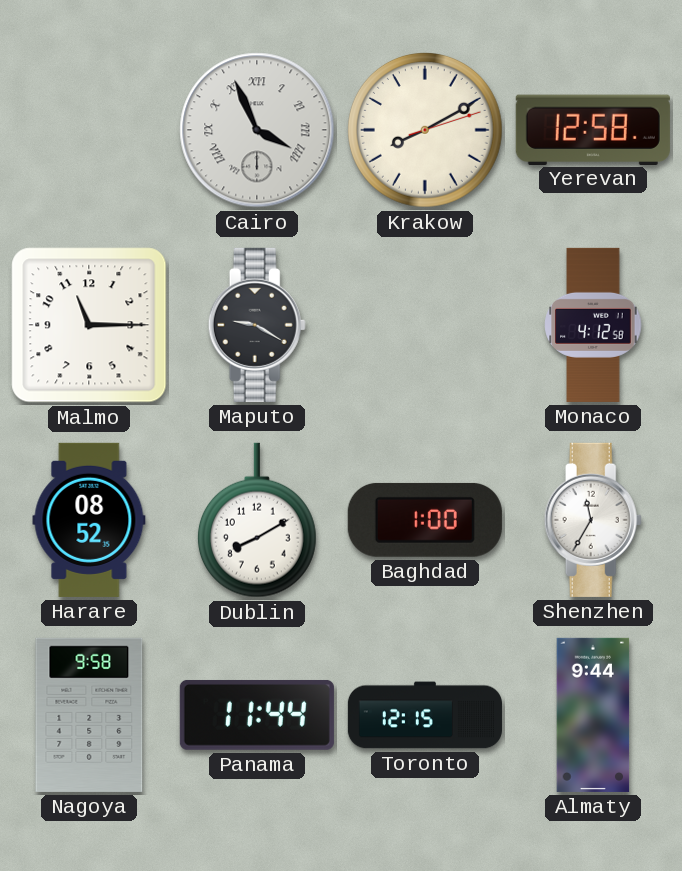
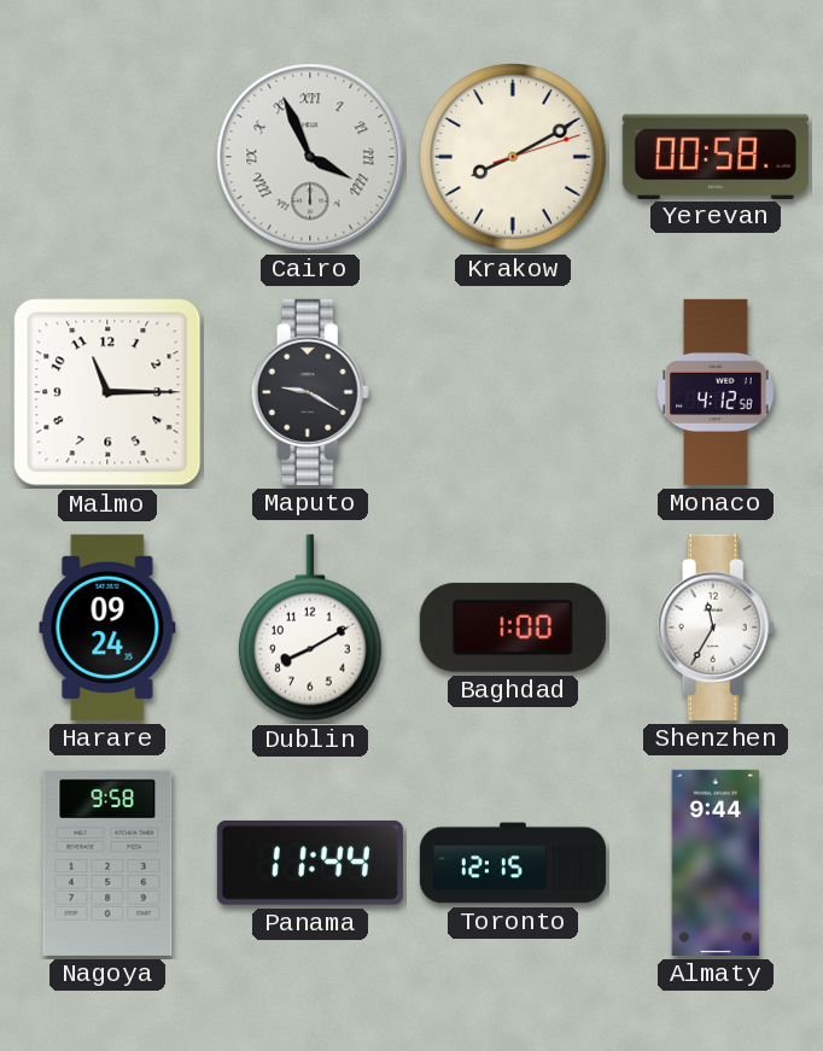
Yerevan: 12:58 -> 00:58 (716, 156)
Harare: 08:52 -> 09:24 (107, 627)
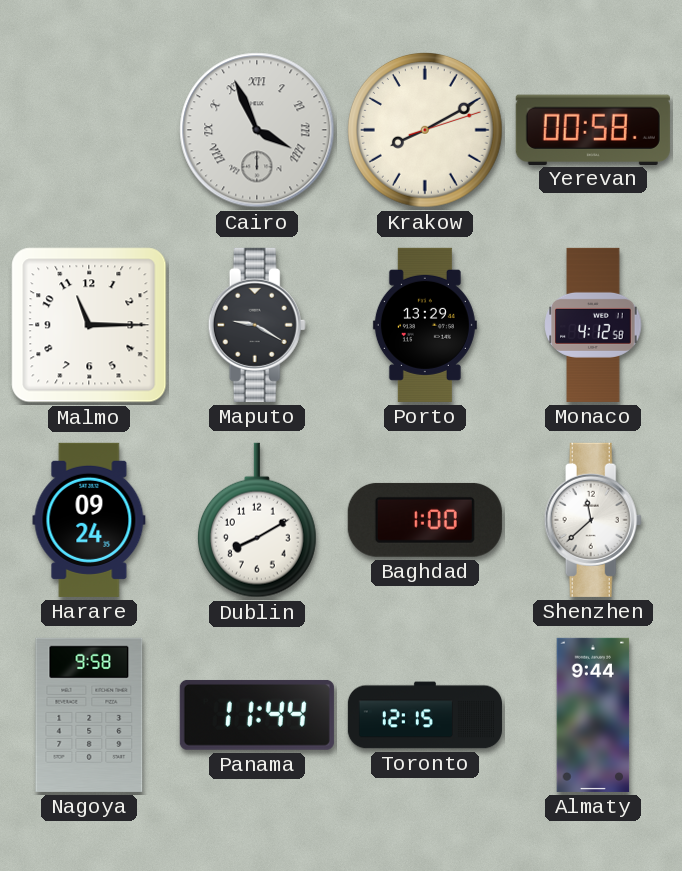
Porto: none -> 13:29 (425, 325)
Shenzhen: 11:35 -> 11:38 (593, 520)
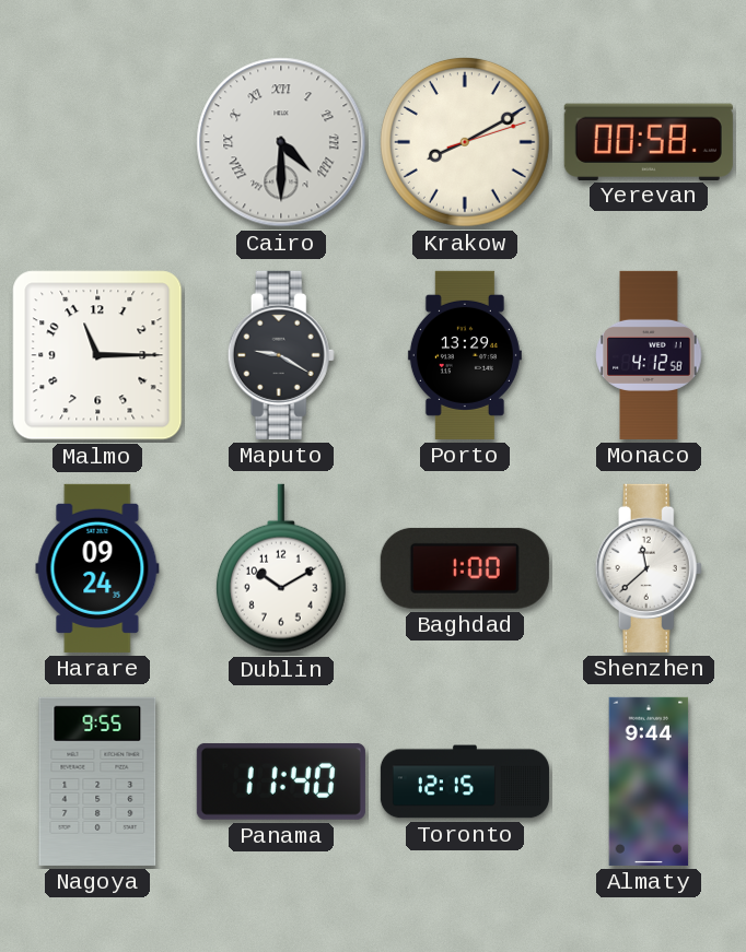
Cairo: 3:56 -> 4:30 (281, 142)
Dublin: 8:10 -> 10:10 (281, 568)
Nagoya: 9:58 -> 9:55 (97, 781)
Panama: 11:44 -> 11:40 (281, 781)
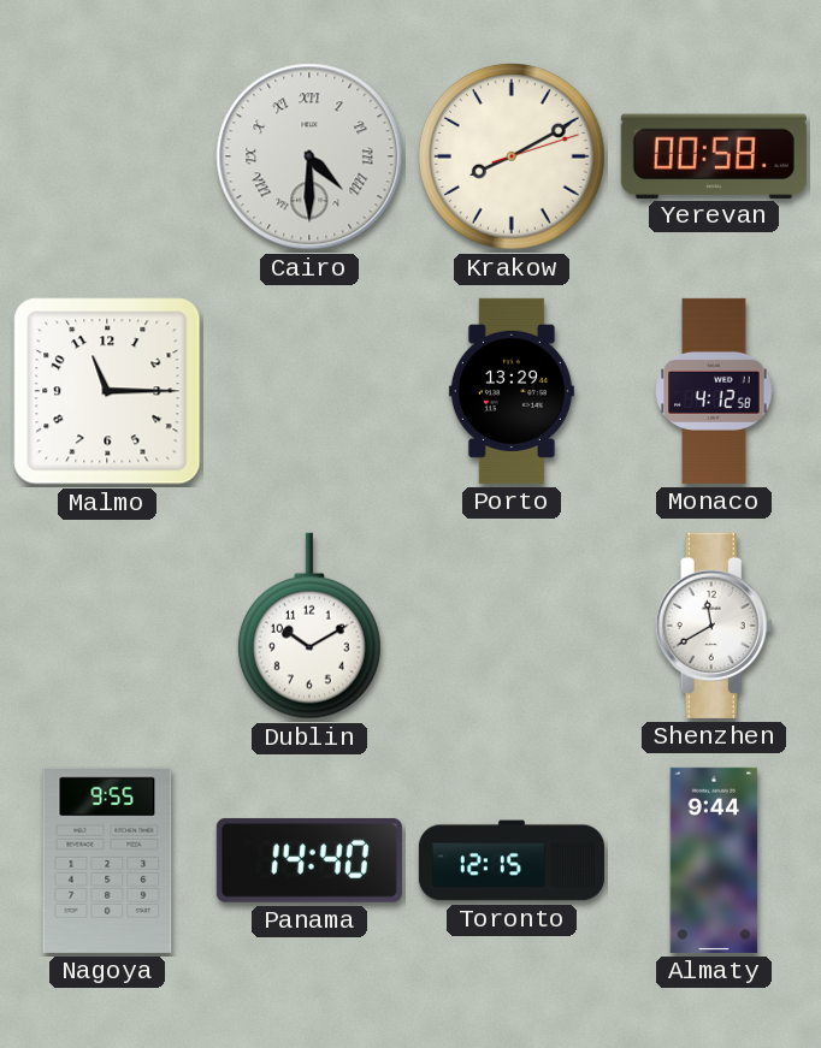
Maputo: 9:20 -> none (281, 355)
Harare: 09:24 -> none (97, 568)
Baghdad: 1:00 -> none (465, 568)
Shenzhen: 11:38 -> 11:40 (714, 626)
Panama: 11:40 -> 14:40 (309, 860)
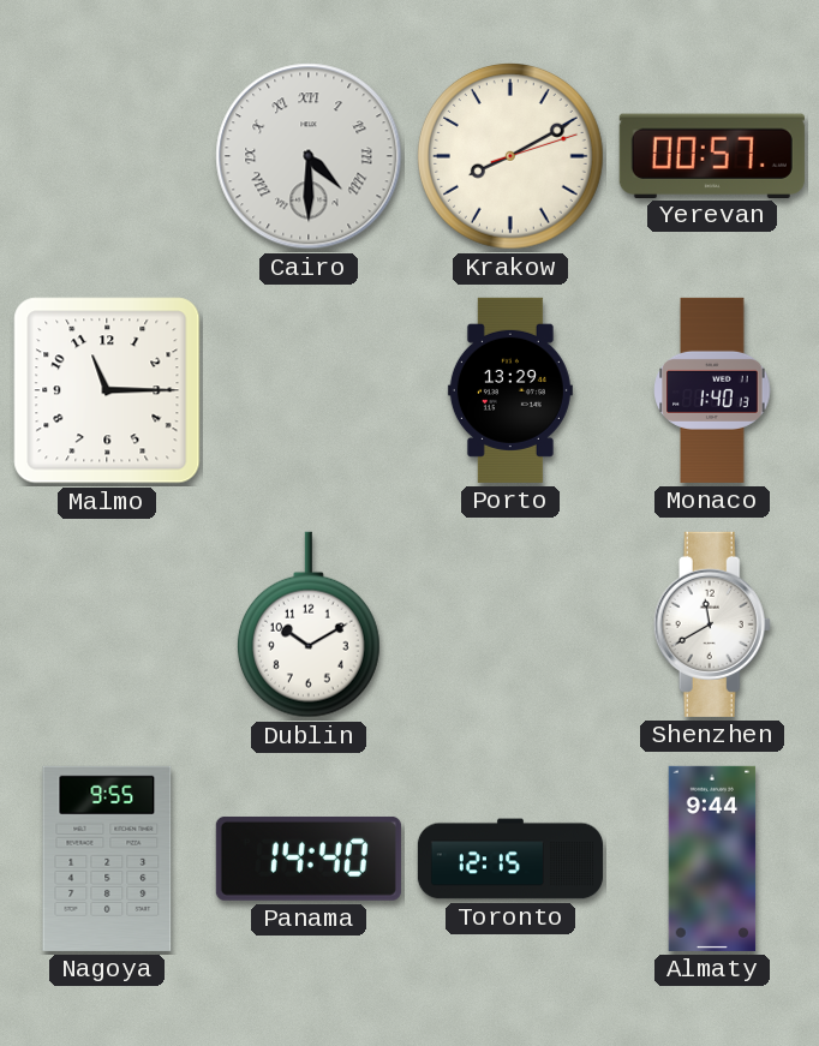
Yerevan: 00:58 -> 00:57 (712, 155)
Monaco: 4:12 -> 1:40 (712, 390)
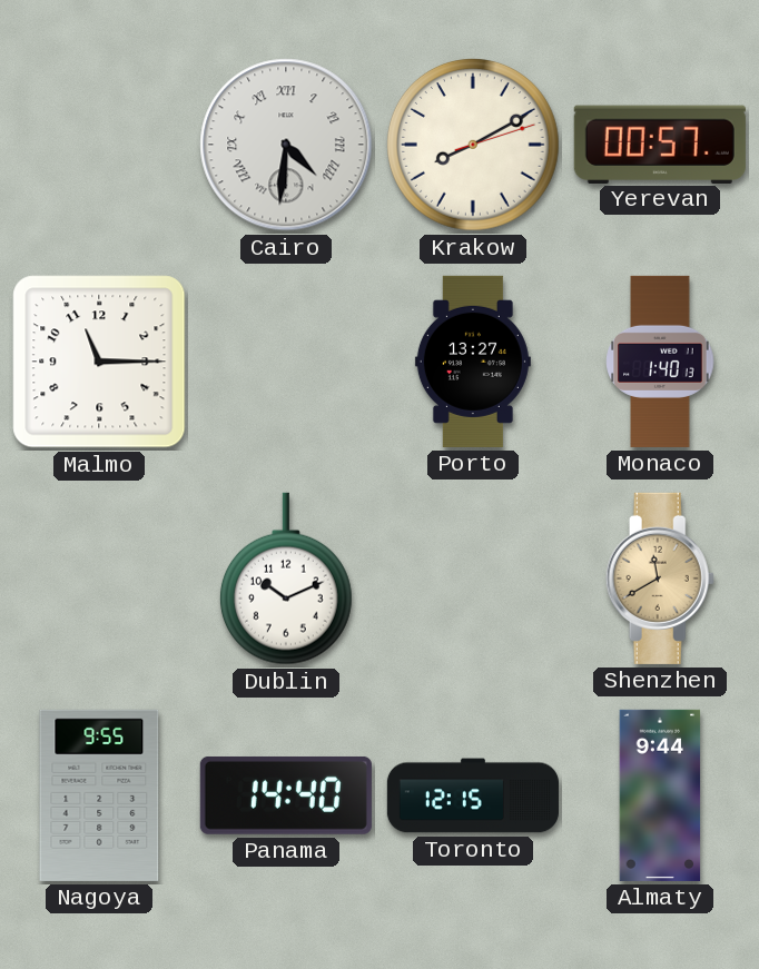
Cairo: 4:30 -> 4:31 (286, 145)
Porto: 13:29 -> 13:27 (473, 362)
Dublin: 10:10 -> 10:11 (286, 579)
Shenzhen dial: white -> champagne (660, 579)
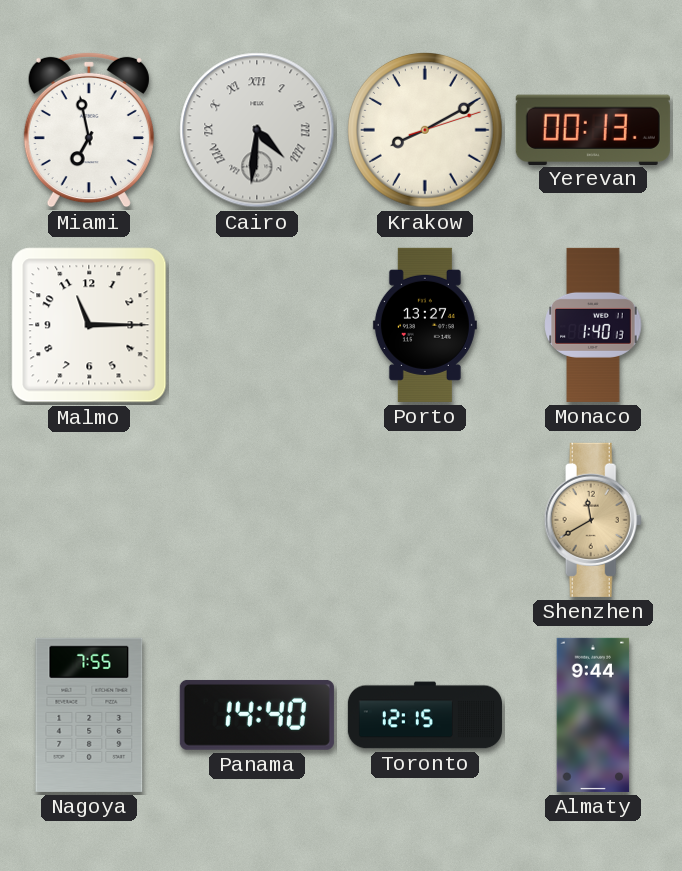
Miami: none -> 6:58 (89, 130)
Yerevan: 00:57 -> 00:13 (593, 129)
Dublin: 10:11 -> none (286, 579)
Nagoya: 9:55 -> 7:55 (89, 715)
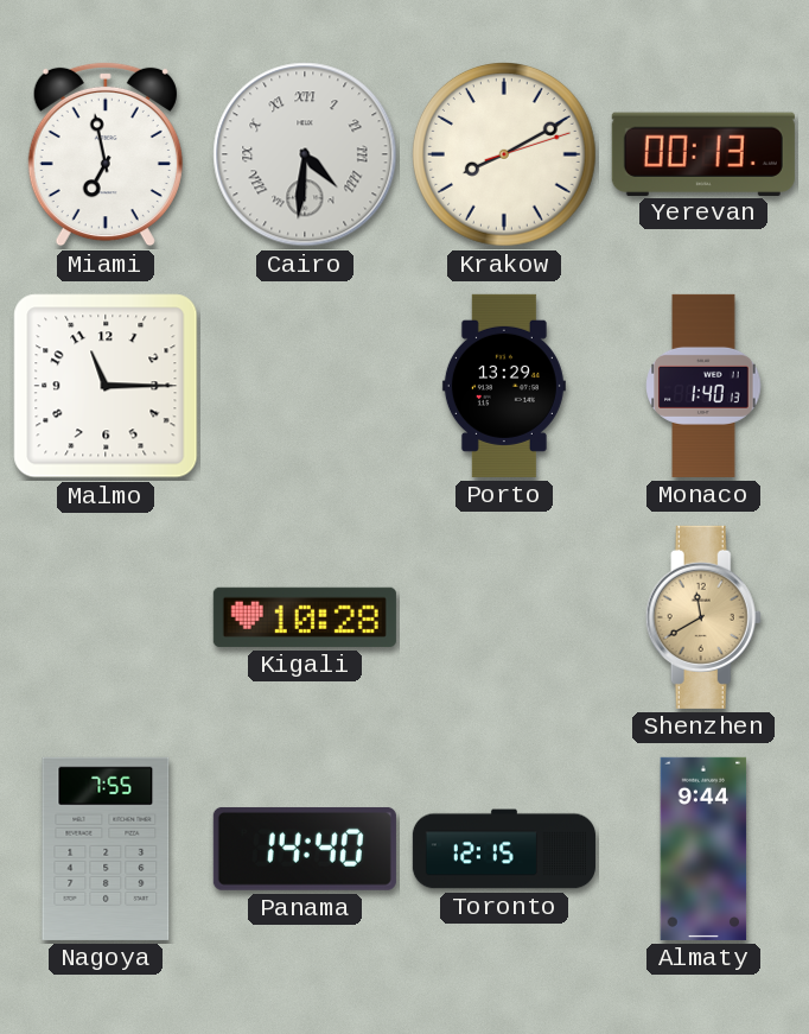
Porto: 13:27 -> 13:29 (504, 386)
Kigali: none -> 10:28 (305, 617)
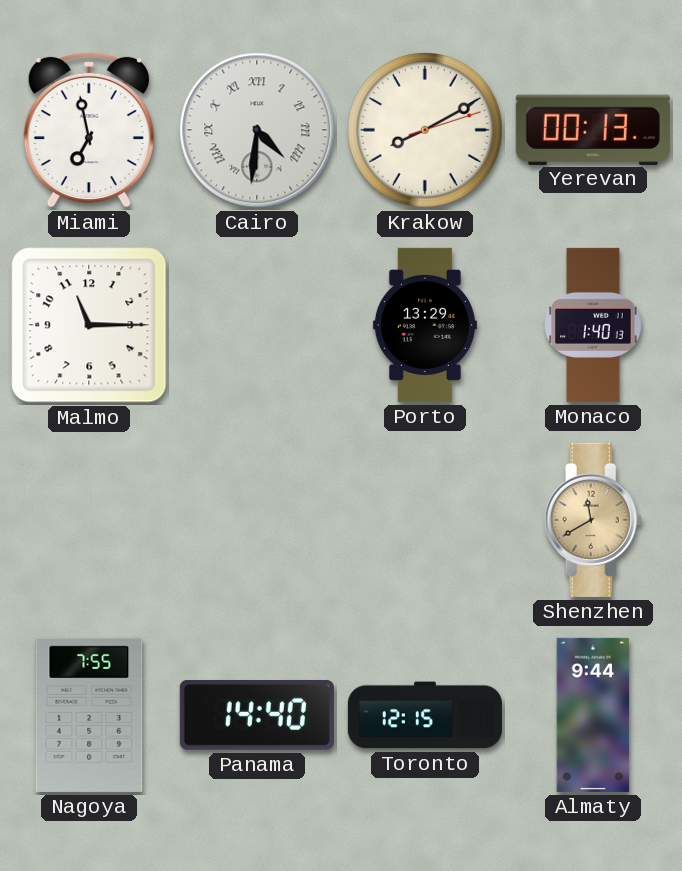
Kigali: 10:28 -> none (305, 617)
